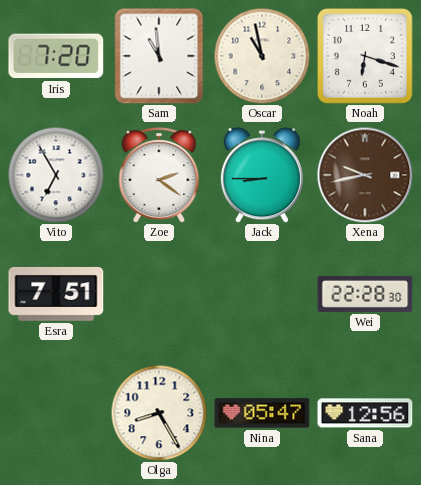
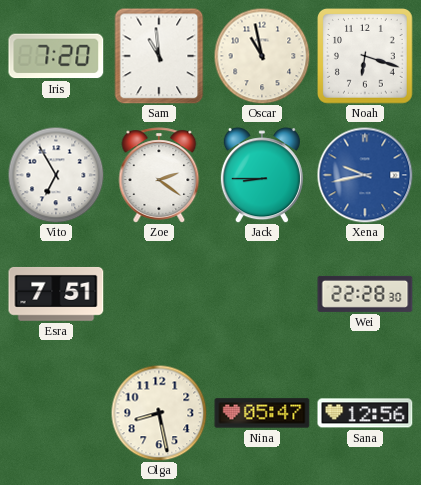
Xena dial: brown -> blue (365, 175)
Olga: 8:25 -> 8:28 (159, 413)
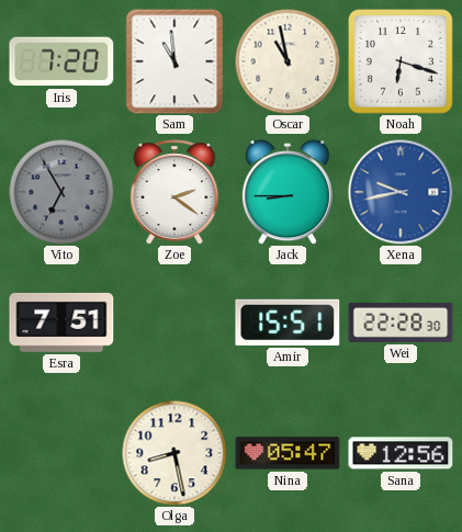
Vito dial: white -> grey (61, 192)
Amir: none -> 15:51 (288, 322)
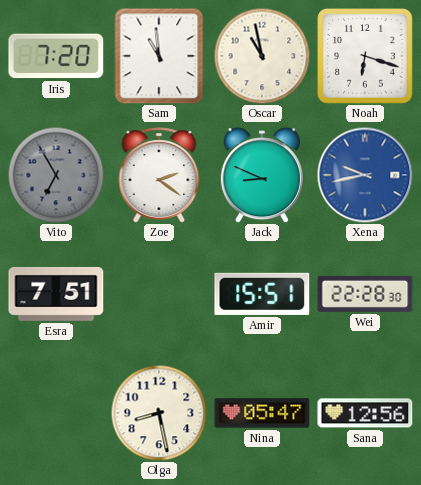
Jack: 8:45 -> 8:49 (262, 175)
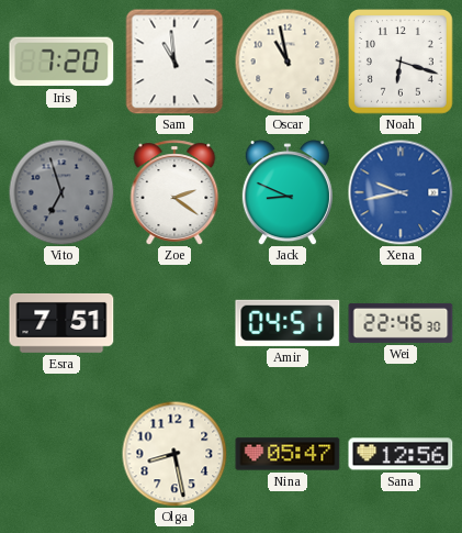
Vito: 6:55 -> 6:57 (61, 192)
Amir: 15:51 -> 04:51 (288, 323)
Wei: 22:28 -> 22:46 (401, 323)
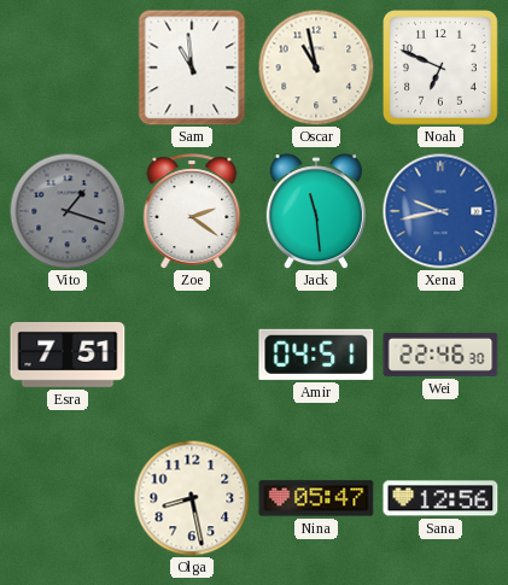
Iris: 7:20 -> none (61, 62)
Noah: 6:18 -> 6:49 (442, 69)
Vito: 6:57 -> 1:18 (68, 211)
Jack: 8:49 -> 11:29 (316, 211)
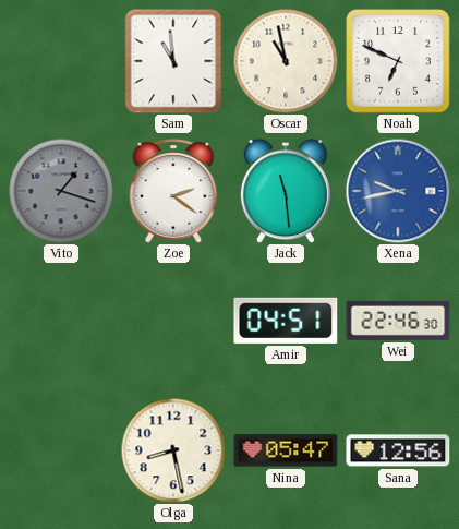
Esra: 7:51 -> none (68, 355)
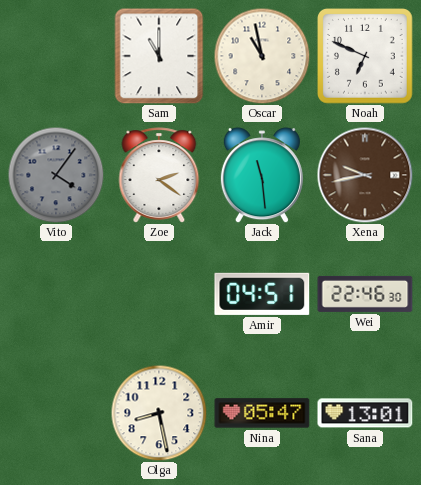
Sam: 10:59 -> 11:00 (159, 56)
Vito: 1:18 -> 4:06 (56, 175)
Xena dial: blue -> brown (365, 175)
Sana: 12:56 -> 13:01 (365, 413)
